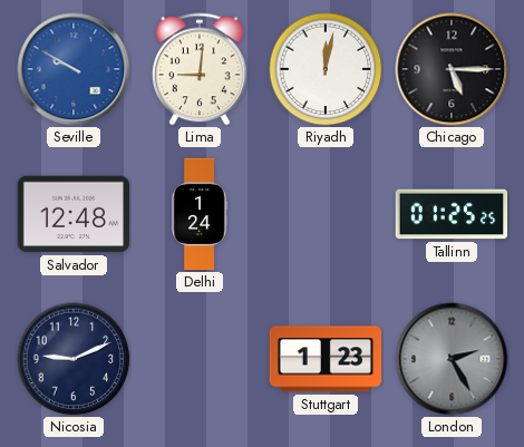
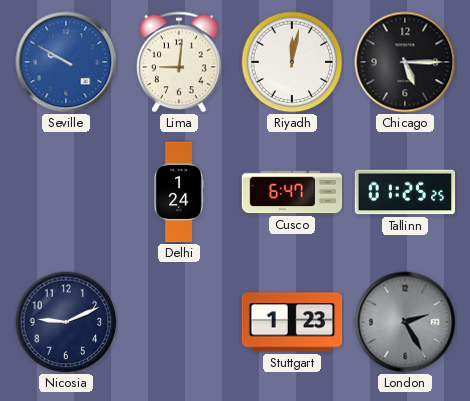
Salvador: 12:48 -> none (72, 214)
Cusco: none -> 6:47 (292, 192)
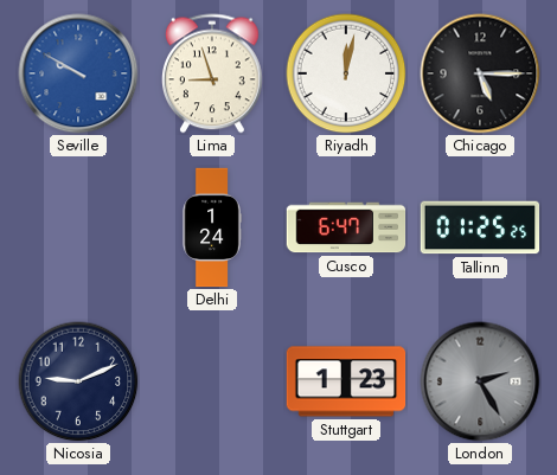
Lima: 9:01 -> 8:57 (212, 73)
